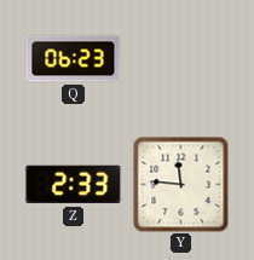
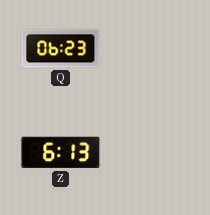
Z: 2:33 -> 6:13 (61, 153)
Y: 11:46 -> none (181, 185)
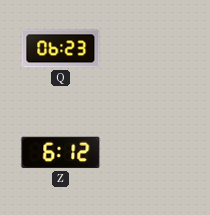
Z: 6:13 -> 6:12 (61, 153)
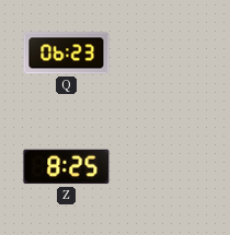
Z: 6:12 -> 8:25 (67, 167)
